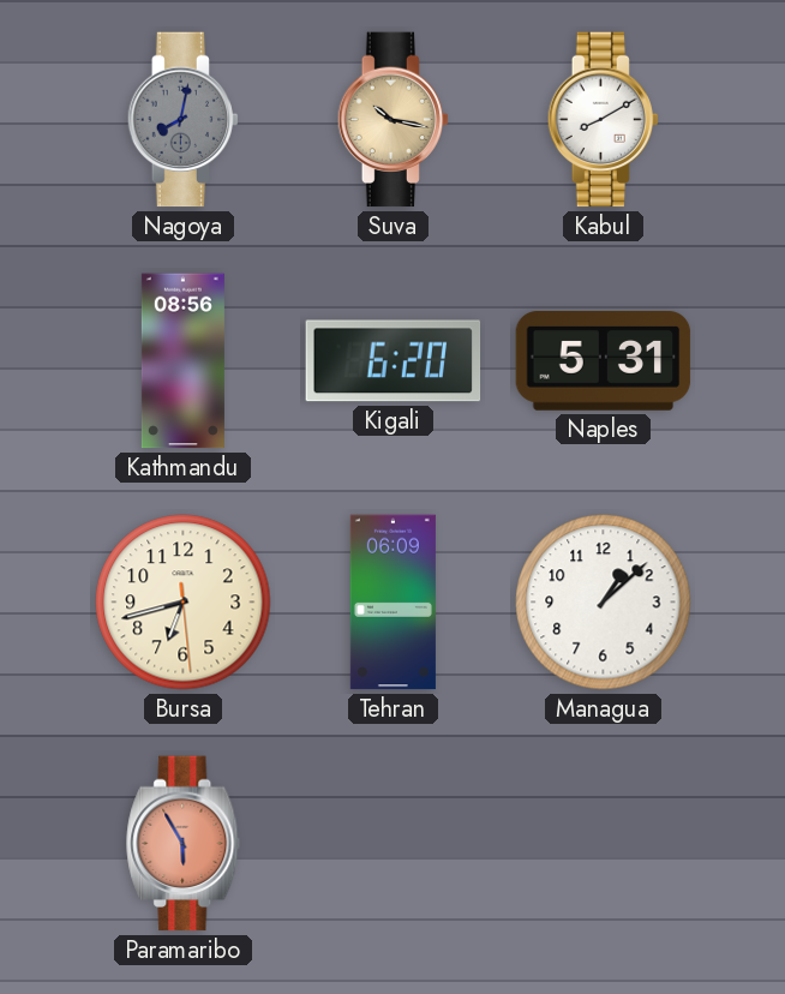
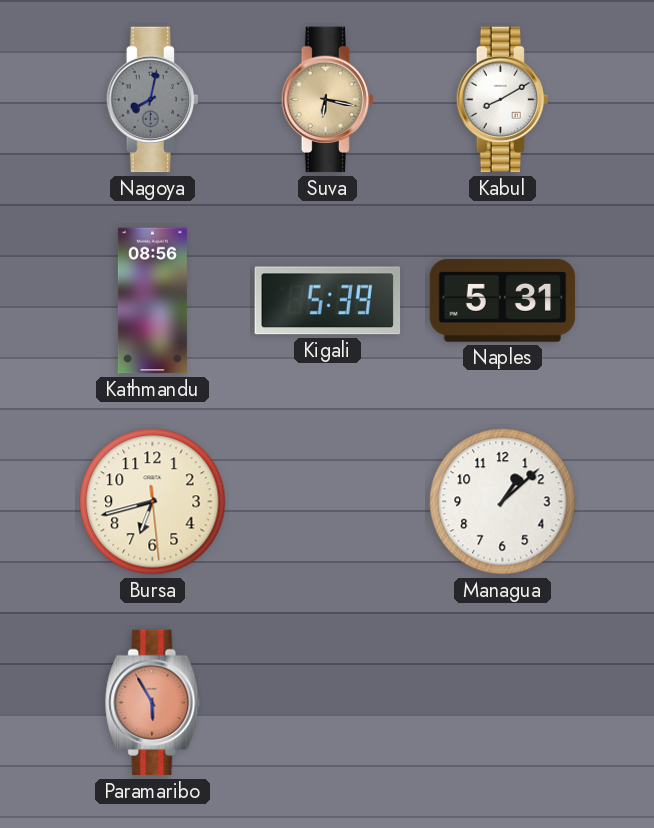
Suva: 10:17 -> 6:17 (327, 100)
Kigali: 6:20 -> 5:39 (328, 301)
Tehran: 06:09 -> none (392, 603)
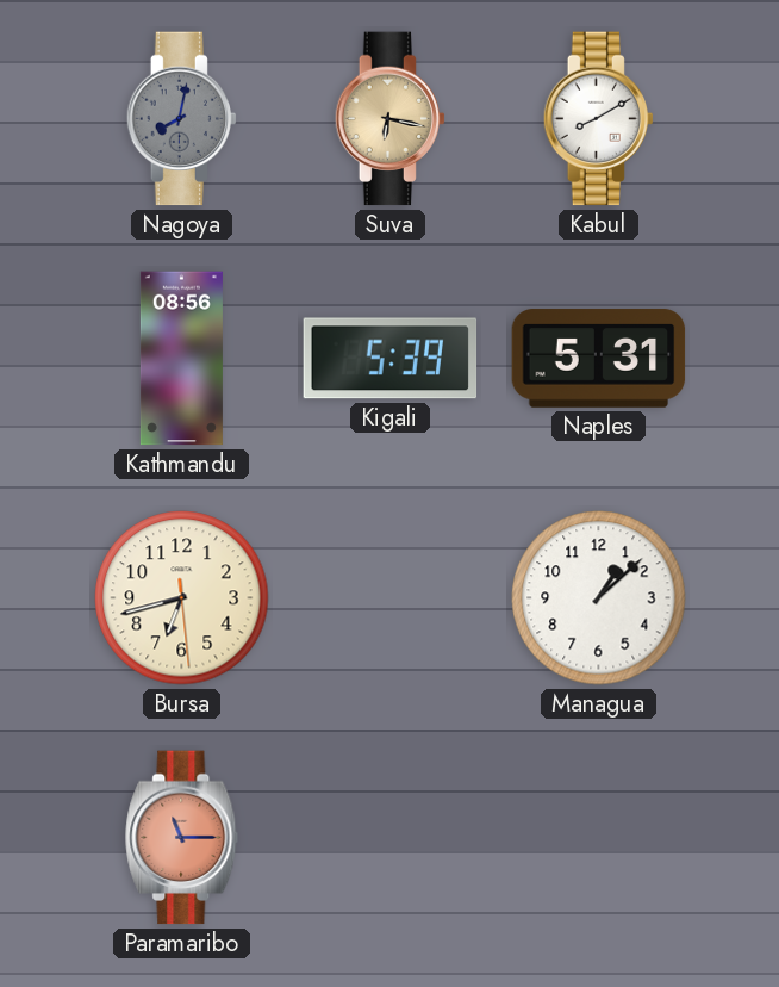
Paramaribo: 5:55 -> 11:15 (182, 838)
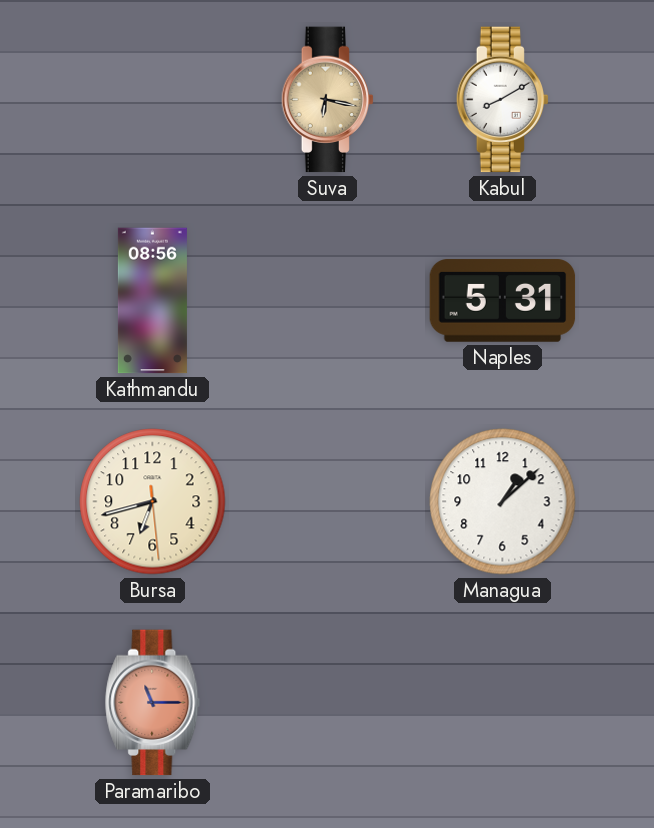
Nagoya: 8:02 -> none (181, 119)
Kigali: 5:39 -> none (391, 359)
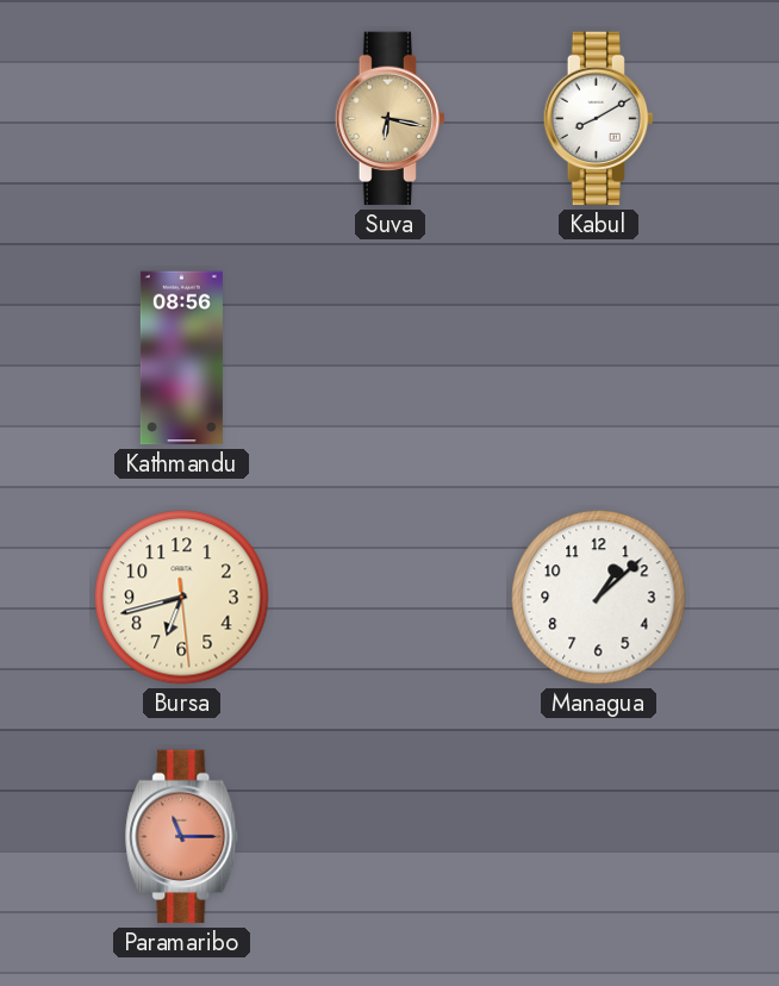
Naples: 5:31 -> none (503, 301)
